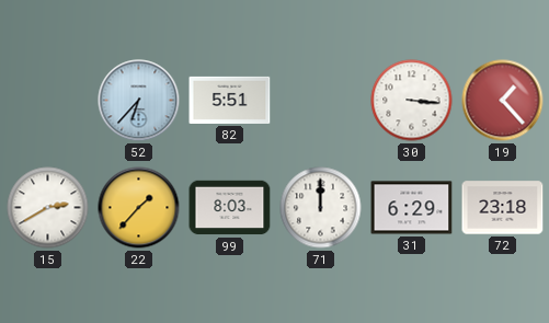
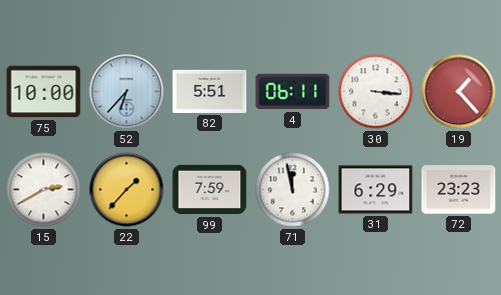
75: none -> 10:00 (44, 92)
4: none -> 06:11 (293, 92)
99: 8:03 -> 7:59 (210, 190)
71: 12:00 -> 11:58 (293, 190)
72: 23:18 -> 23:23 (459, 190)
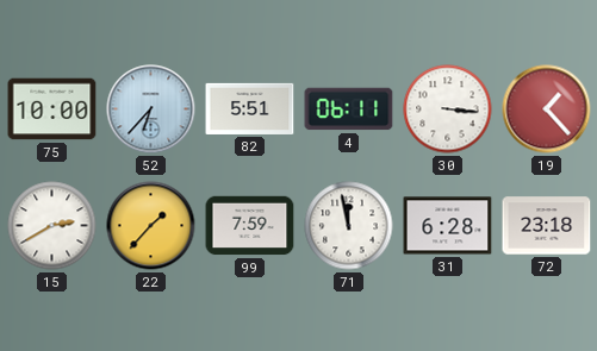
31: 6:29 -> 6:28 (448, 226)
72: 23:23 -> 23:18 (547, 226)
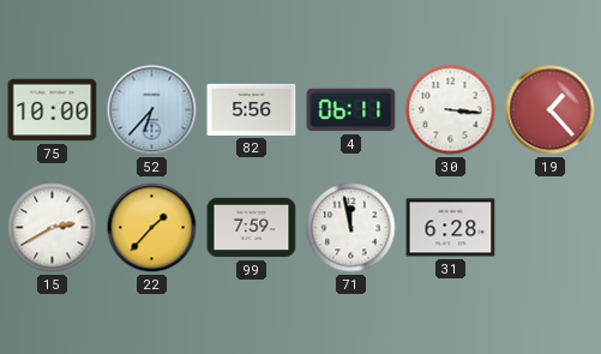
82: 5:51 -> 5:56 (252, 109)
72: 23:18 -> none (547, 226)
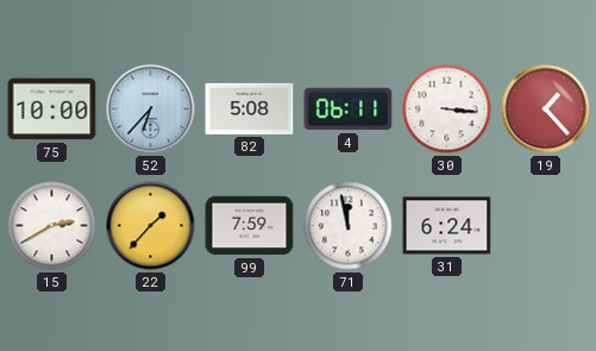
82: 5:56 -> 5:08 (250, 108)
31: 6:28 -> 6:24 (447, 226)
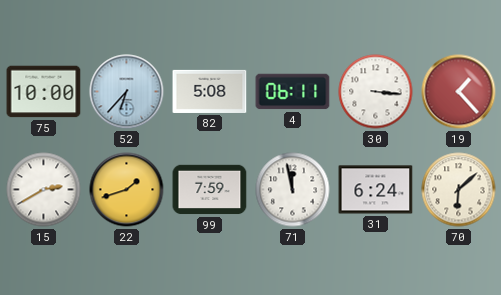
22: 1:37 -> 1:42 (127, 190)
70: none -> 6:08 (459, 190)
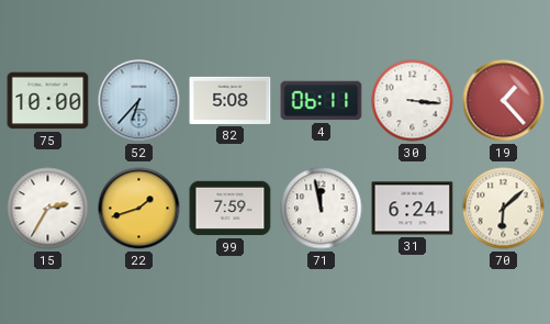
15: 2:40 -> 2:35 (48, 209)
